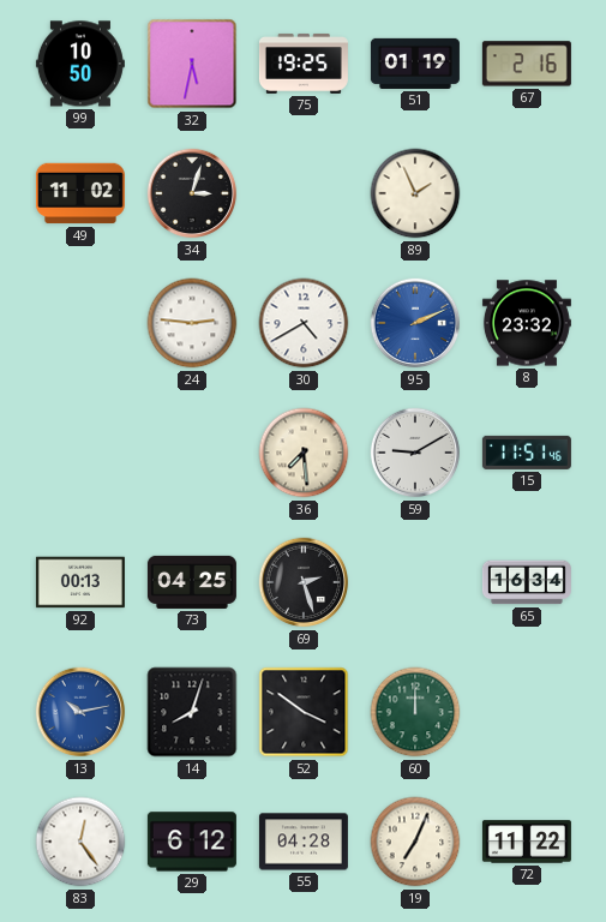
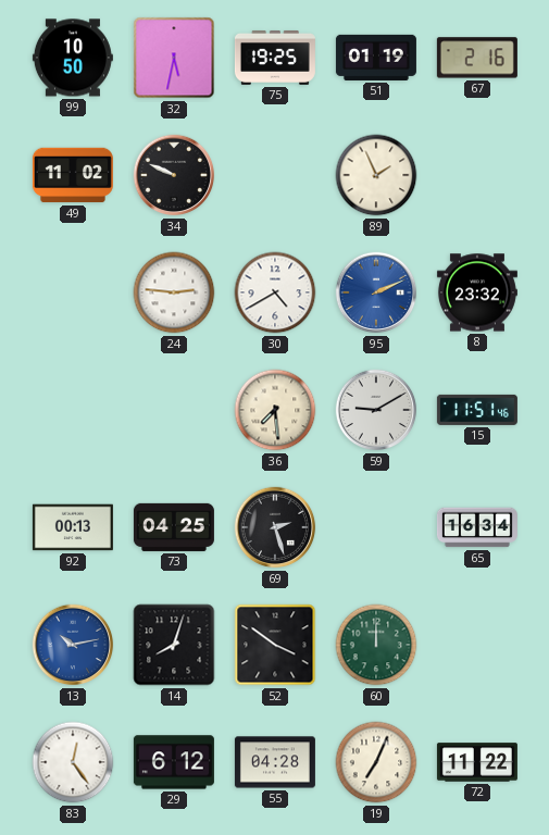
34: 3:03 -> 9:49 (174, 175)
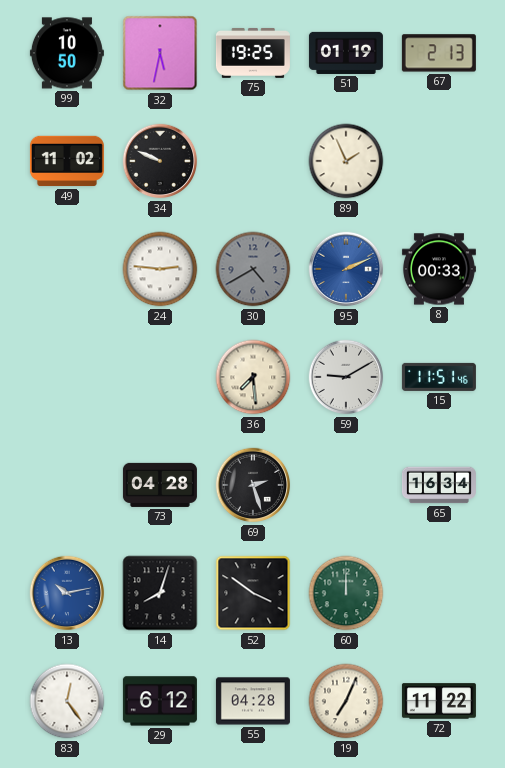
67: 2:16 -> 2:13 (439, 53)
30 dial: white -> grey (253, 269)
8: 23:32 -> 00:33 (439, 269)
92: 00:13 -> none (73, 527)
73: 04:25 -> 04:28 (160, 485)
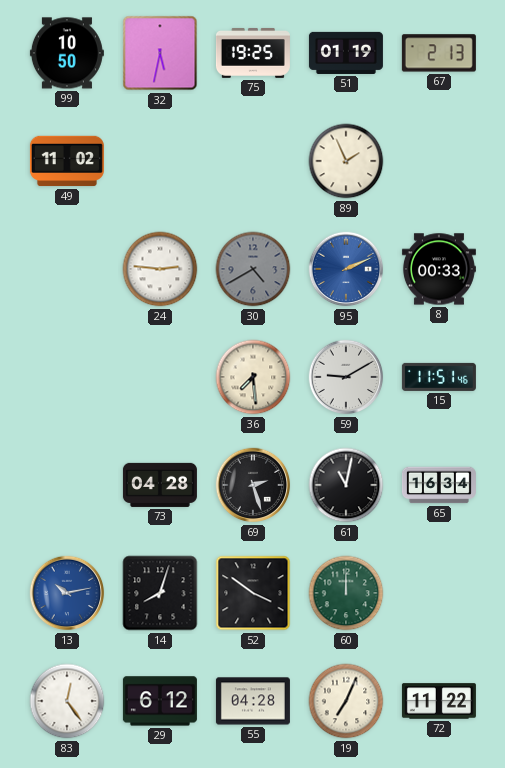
34: 9:49 -> none (160, 161)
61: none -> 11:02 (346, 485)
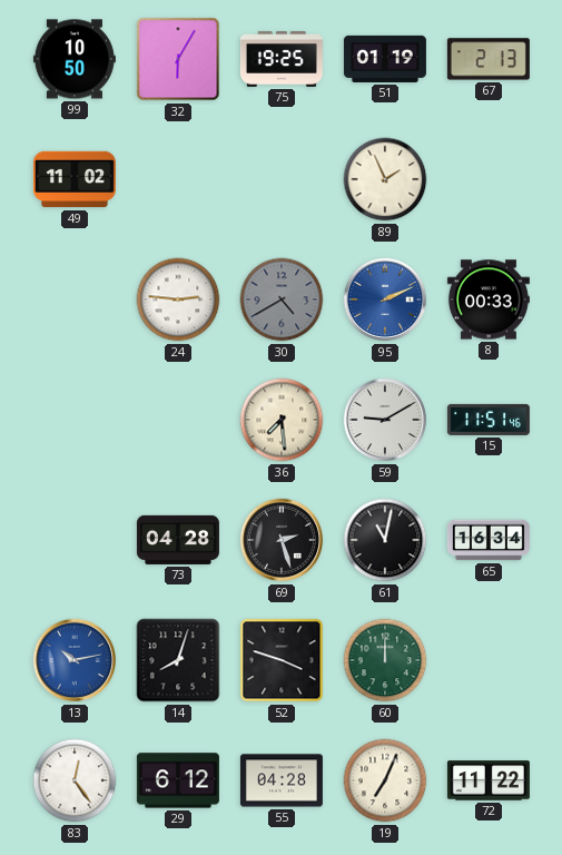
32: 5:32 -> 6:05 (178, 59)
52: 3:51 -> 3:48 (282, 660)
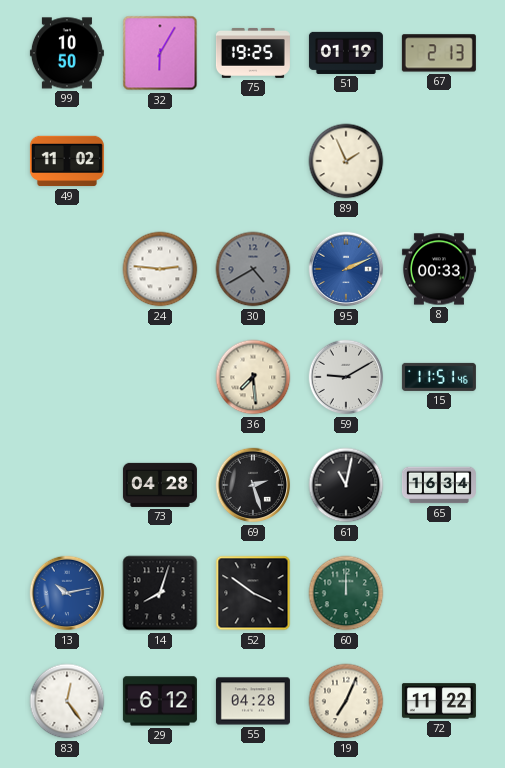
52: 3:48 -> 3:51 (253, 593)
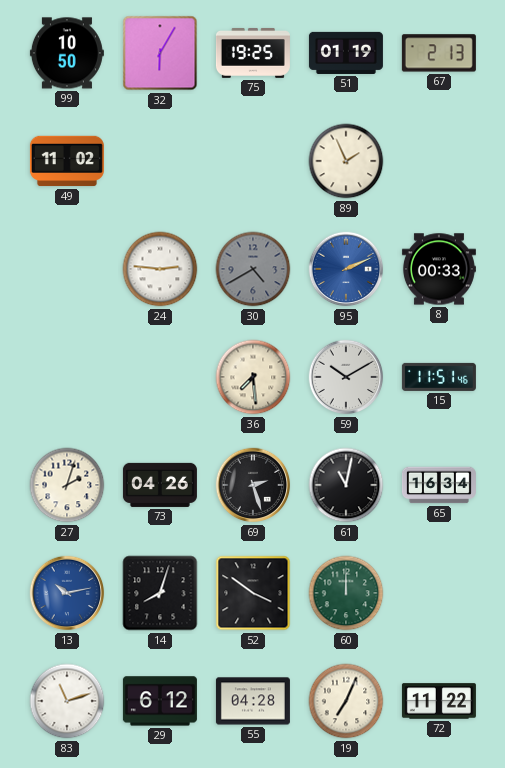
59: 9:10 -> 10:10 (346, 377)
27: none -> 2:03 (67, 485)
73: 04:28 -> 04:26 (160, 485)
83: 12:24 -> 11:12 (67, 701)
